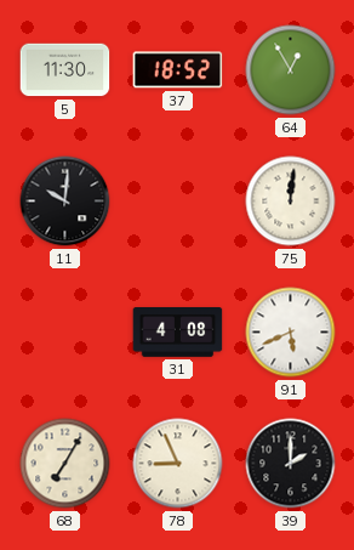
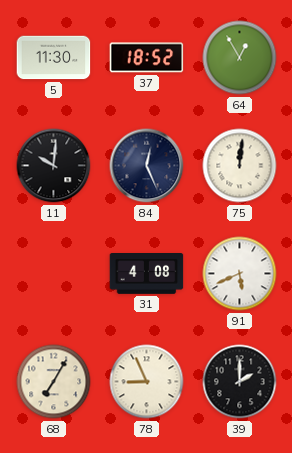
84: none -> 12:26 (147, 166)
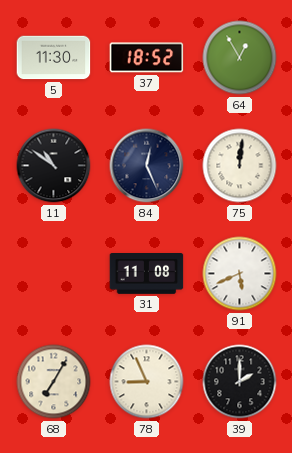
11: 10:01 -> 10:51 (54, 166)
31: 4:08 -> 11:08 (147, 274)
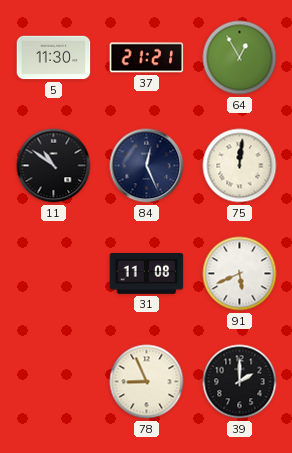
37: 18:52 -> 21:21 (147, 58)
68: 7:05 -> none (54, 382)
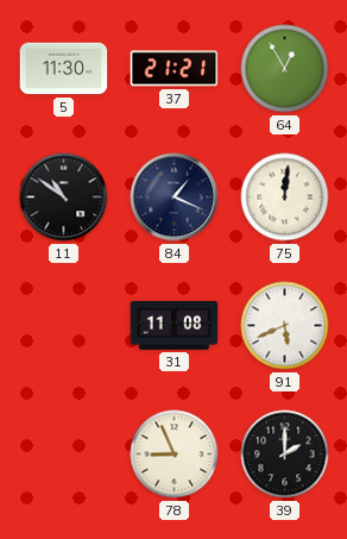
84: 12:26 -> 1:19 (175, 198)
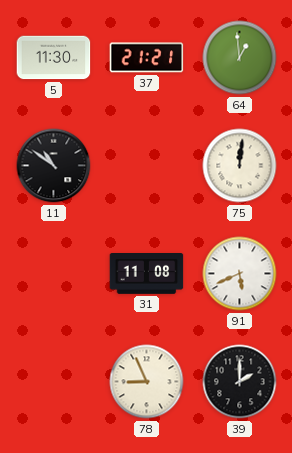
64: 12:55 -> 12:59 (240, 58)
84: 1:19 -> none (175, 198)
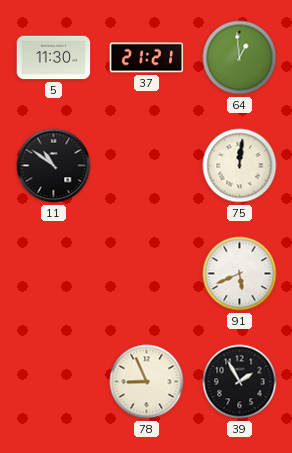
31: 11:08 -> none (147, 274)
39: 2:00 -> 1:55 (240, 382)
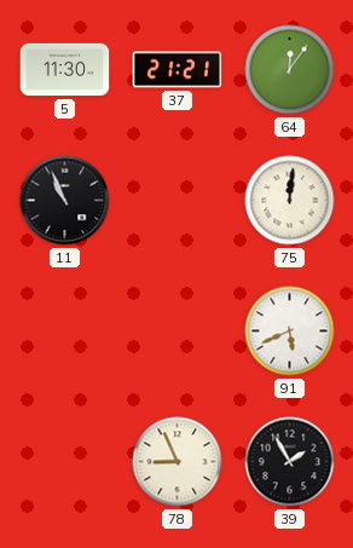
64: 12:59 -> 12:06 (290, 70)
11: 10:51 -> 10:56 (65, 201)
